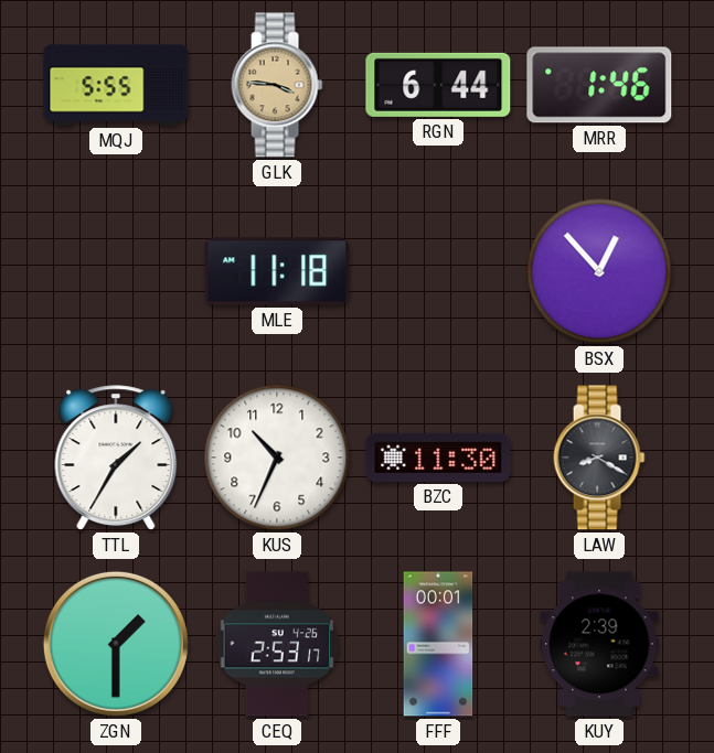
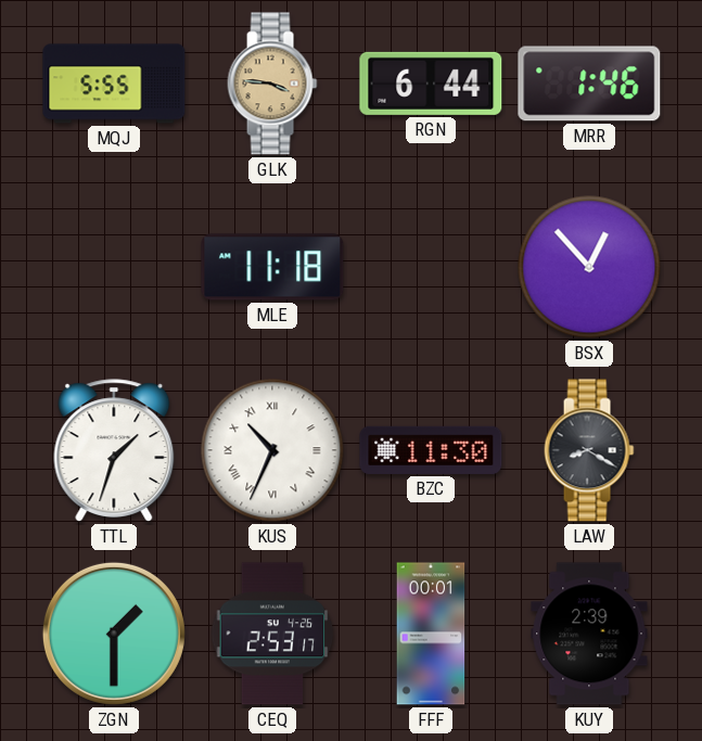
TTL: 1:35 -> 1:33 (114, 450)
KUS numerals: Arabic -> Roman (272, 450)
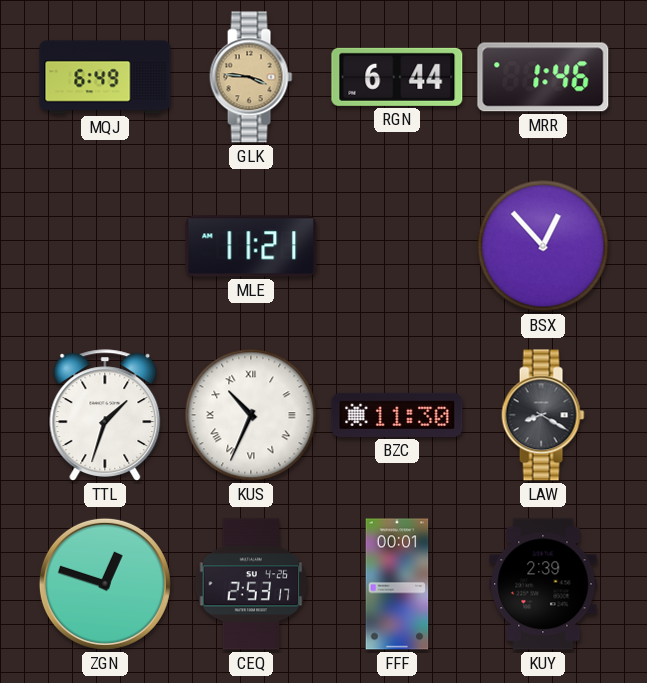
MQJ: 5:55 -> 6:49 (105, 77)
MLE: 11:18 -> 11:21 (251, 246)
ZGN: 1:30 -> 12:48 (105, 584)
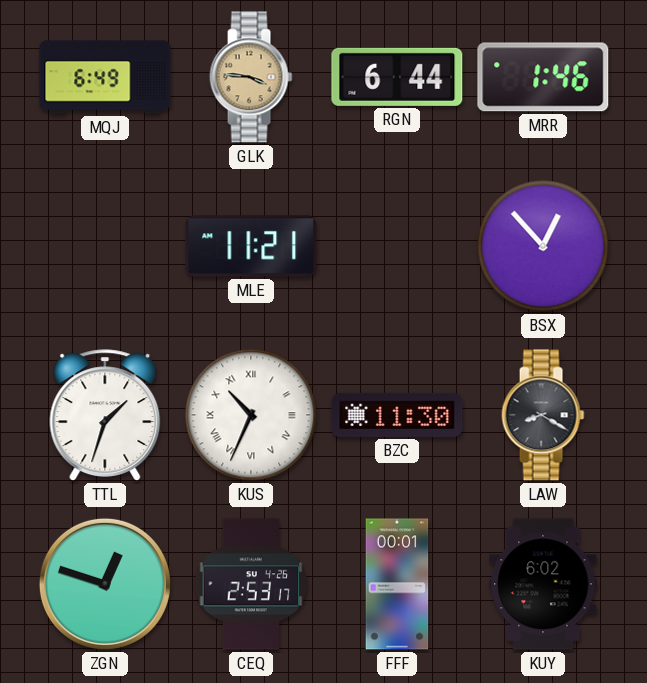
KUY: 2:39 -> 6:02 (543, 584)
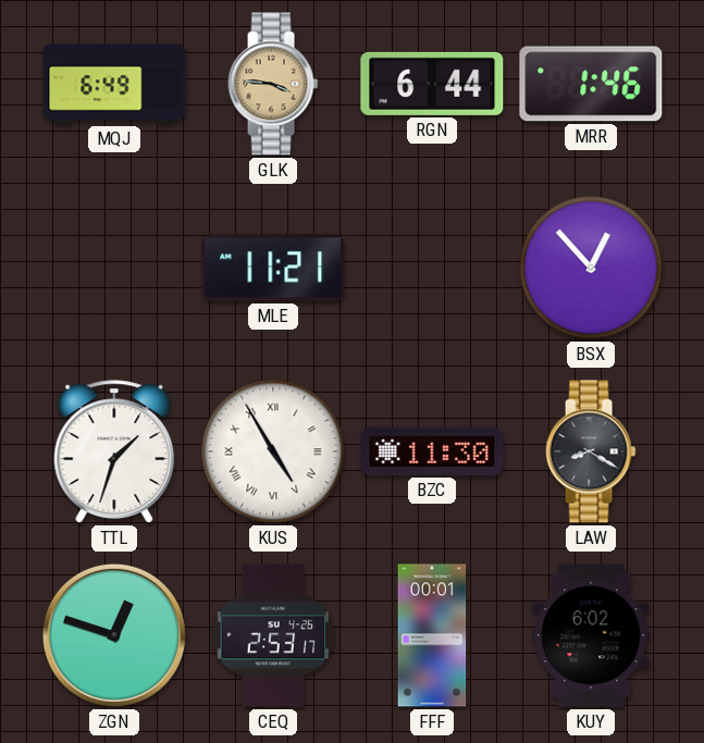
KUS: 10:34 -> 4:55 (273, 451)
